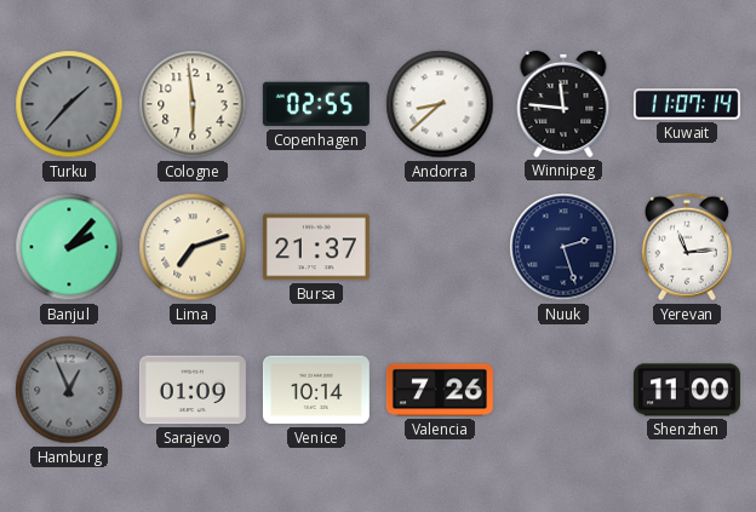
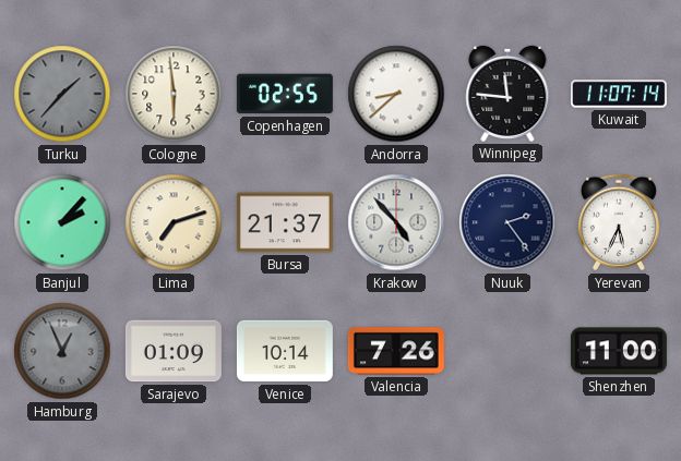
Krakow: none -> 4:53 (396, 222)
Nuuk: 2:27 -> 2:24 (507, 222)
Yerevan: 11:14 -> 5:34 (619, 222)
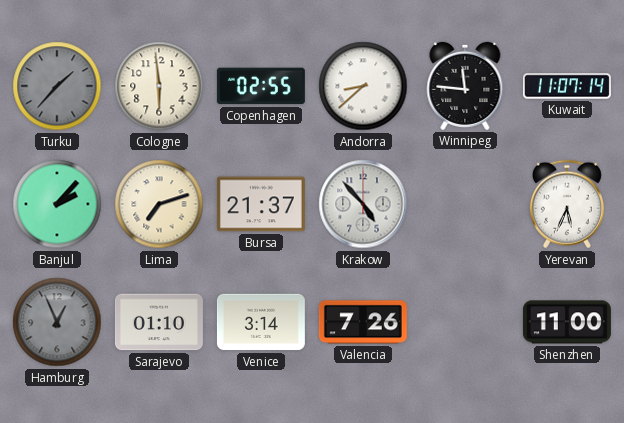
Nuuk: 2:24 -> none (507, 222)
Sarajevo: 01:09 -> 01:10 (159, 322)
Venice: 10:14 -> 3:14 (261, 322)
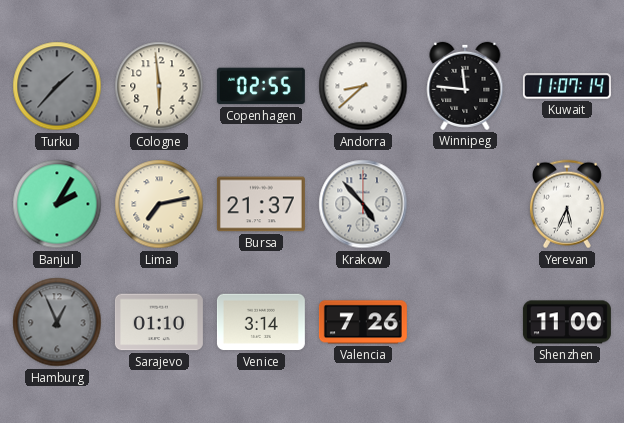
Banjul: 2:07 -> 2:05 (57, 204)
Lima: 7:12 -> 7:13 (159, 204)
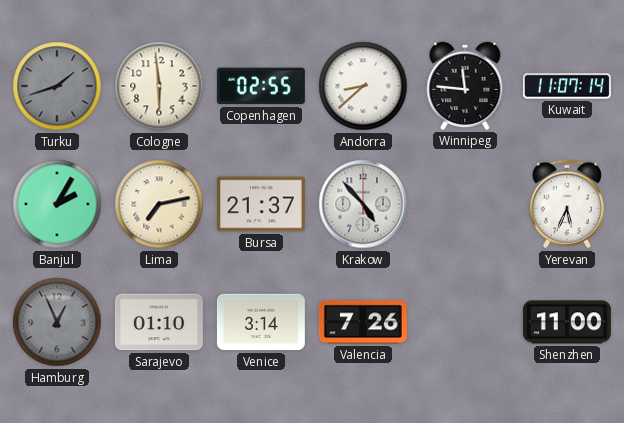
Turku: 1:37 -> 1:42 (57, 86)
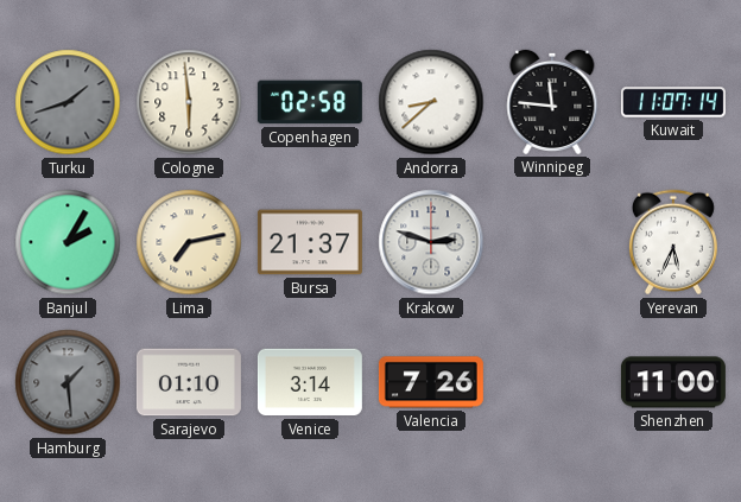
Copenhagen: 02:55 -> 02:58 (310, 102)
Krakow: 4:53 -> 2:48 (431, 242)
Hamburg: 12:56 -> 1:29 (68, 382)
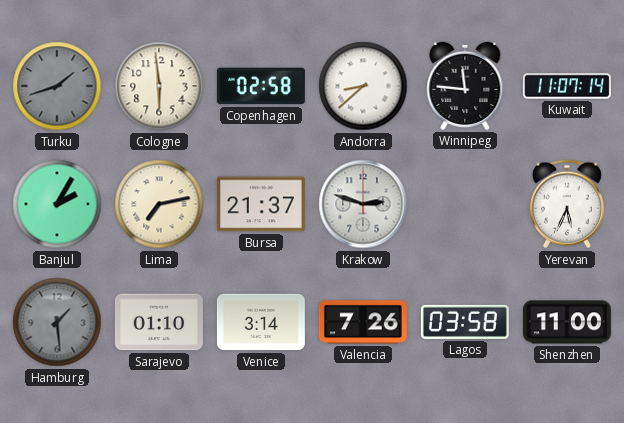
Lagos: none -> 03:58 (465, 322)
